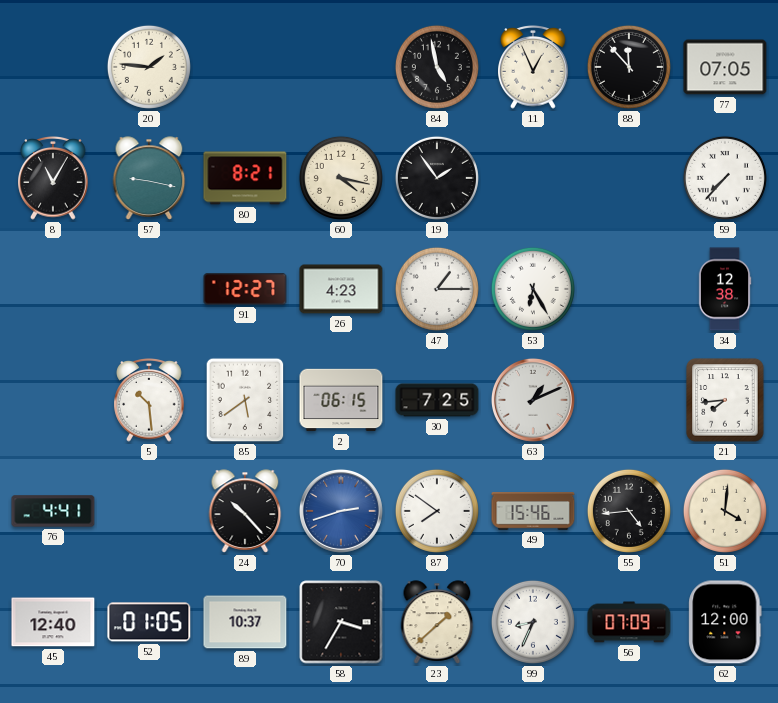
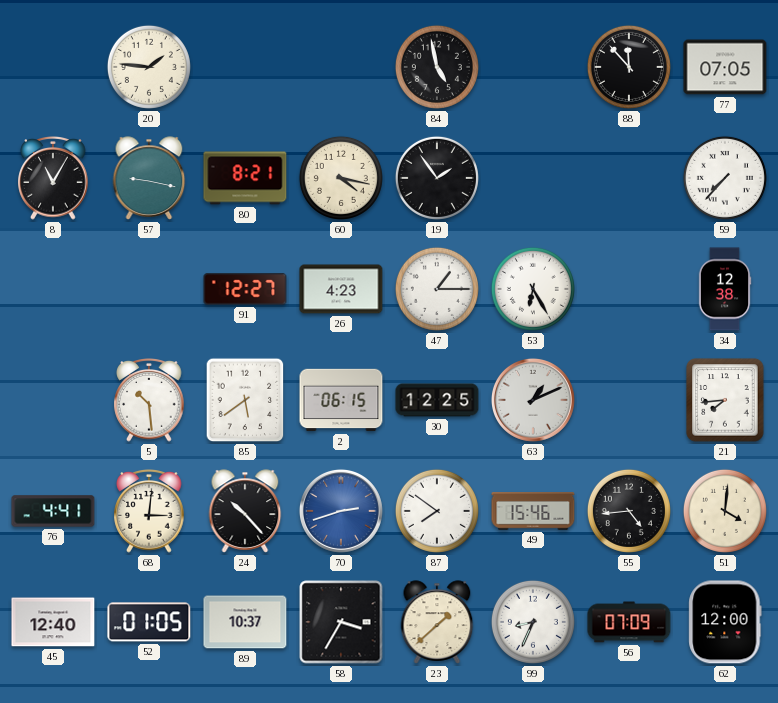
11: 12:56 -> none (533, 68)
30: 7:25 -> 12:25 (437, 400)
68: none -> 3:01 (149, 512)
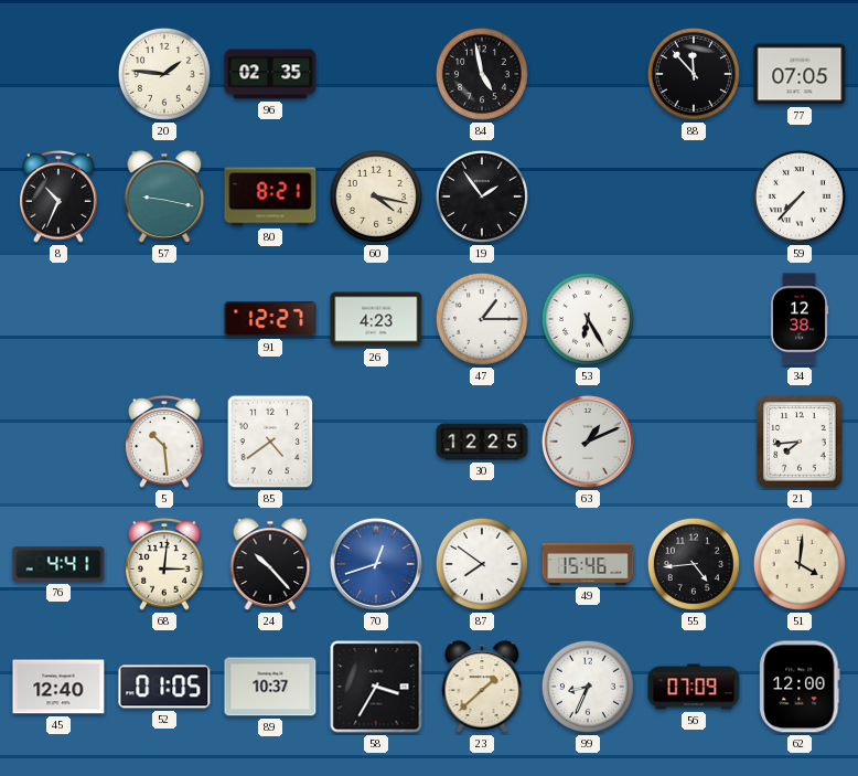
96: none -> 02:35 (270, 74)
8: 11:05 -> 10:34 (58, 198)
85: 5:39 -> 4:39 (270, 442)
2: 06:15 -> none (341, 400)
70: 2:42 -> 12:42 (376, 564)
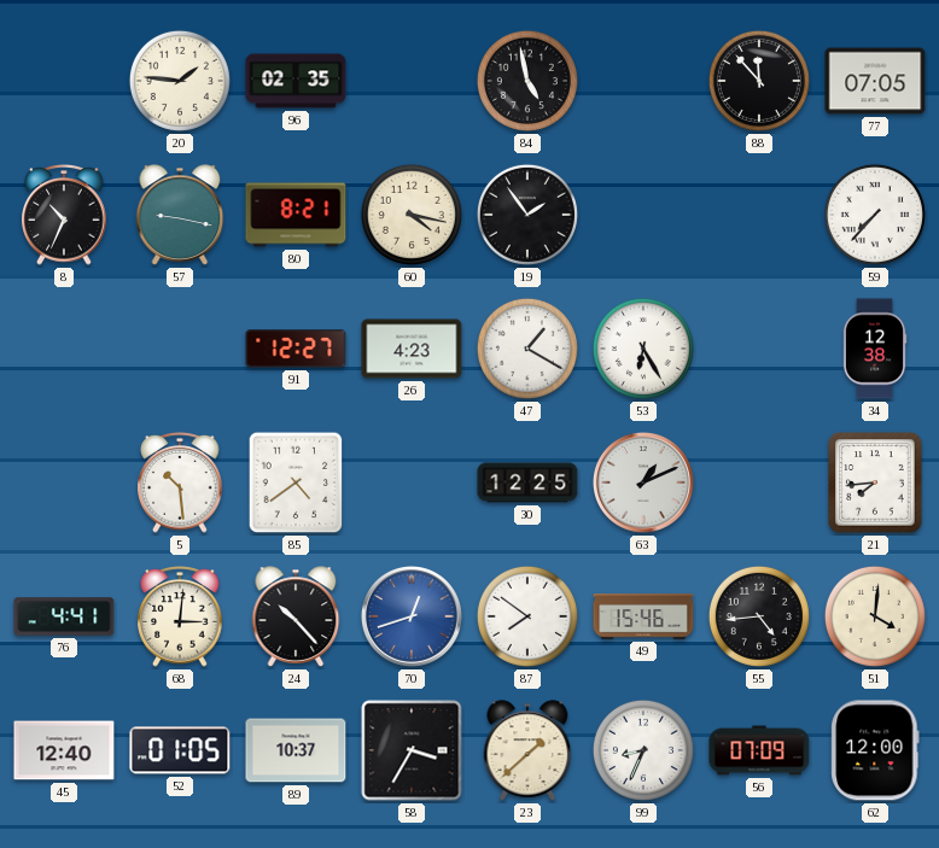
47: 1:15 -> 1:20 (527, 349)
